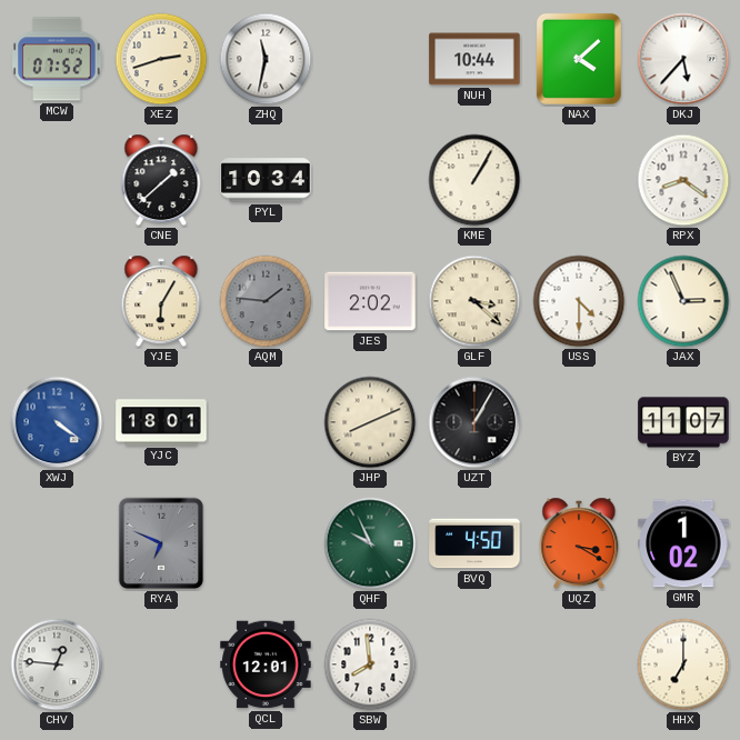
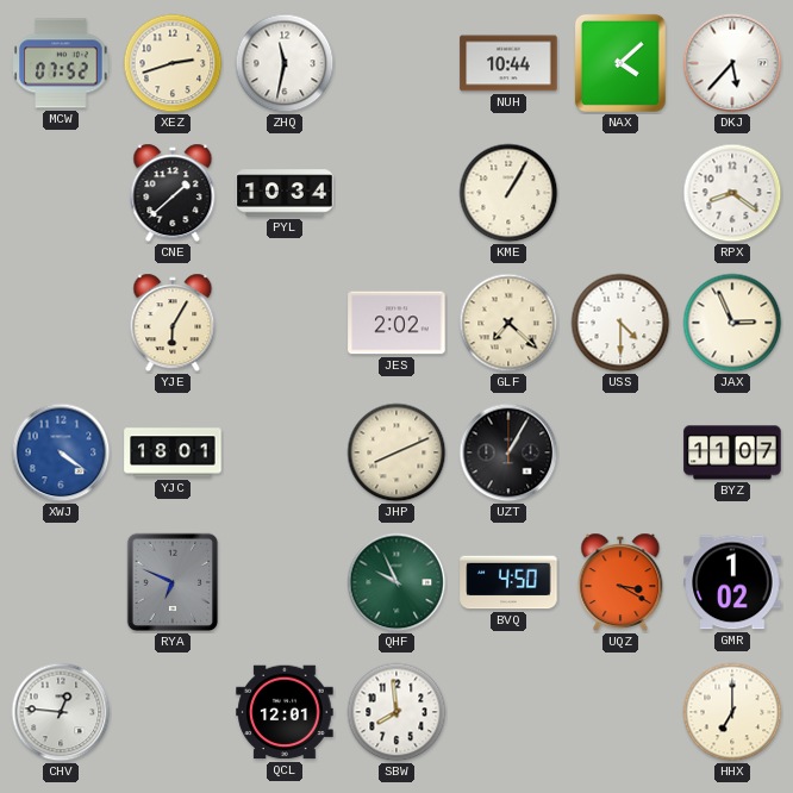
AQM: 1:46 -> none (266, 301)
GLF: 3:22 -> 7:22 (508, 323)
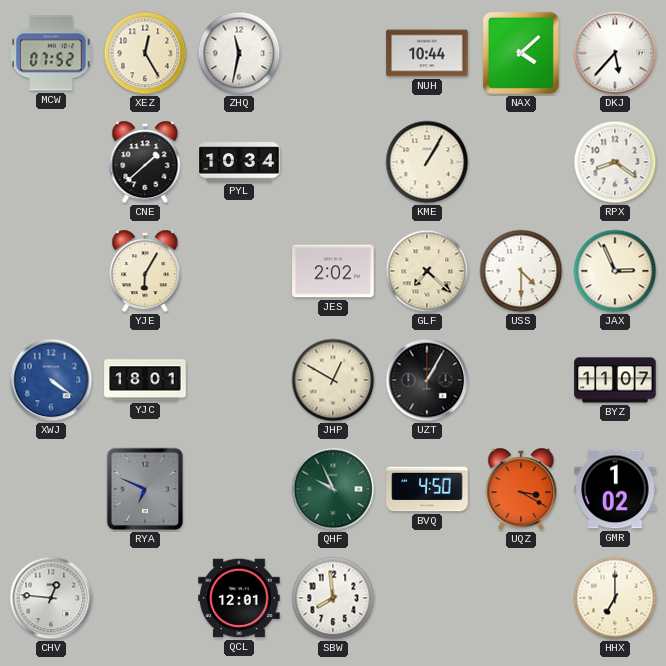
XEZ: 2:42 -> 12:25 (145, 53)
JHP: 8:11 -> 12:50 (333, 380)
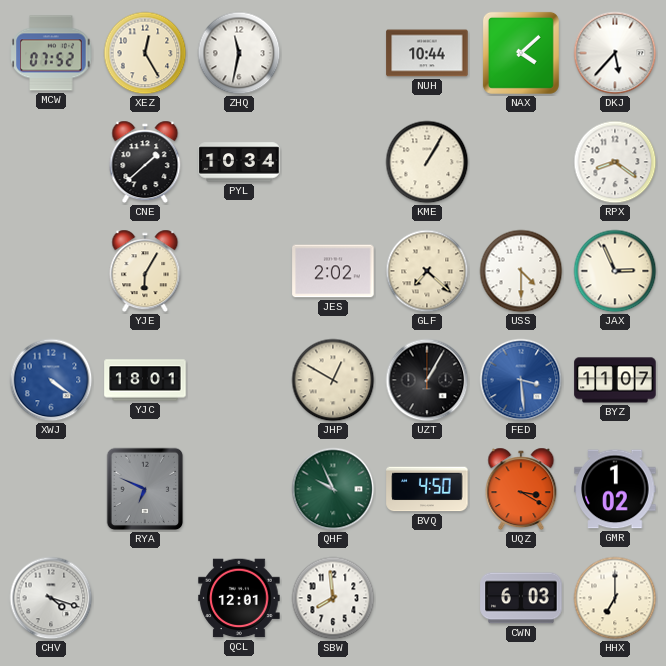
FED: none -> 3:29 (521, 380)
CHV: 12:46 -> 4:18 (51, 598)
CWN: none -> 6:03 (521, 598)
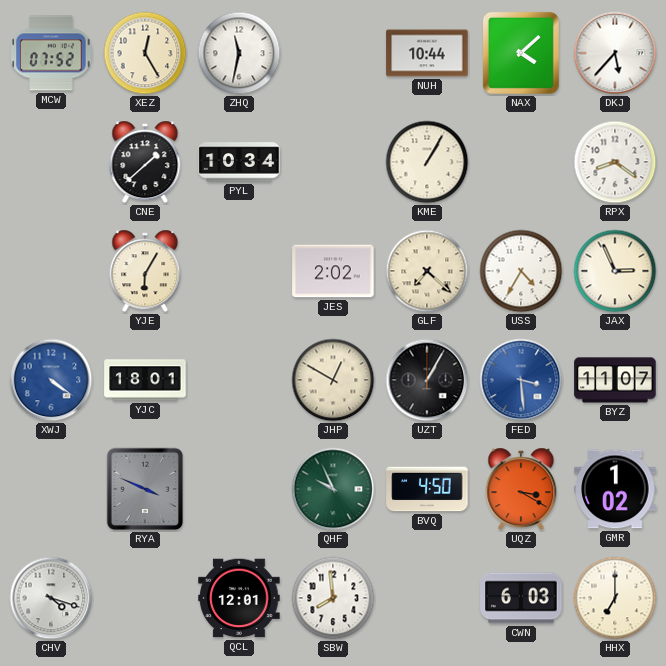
USS: 4:30 -> 4:35 (521, 271)
RYA: 6:49 -> 3:49 (145, 489)
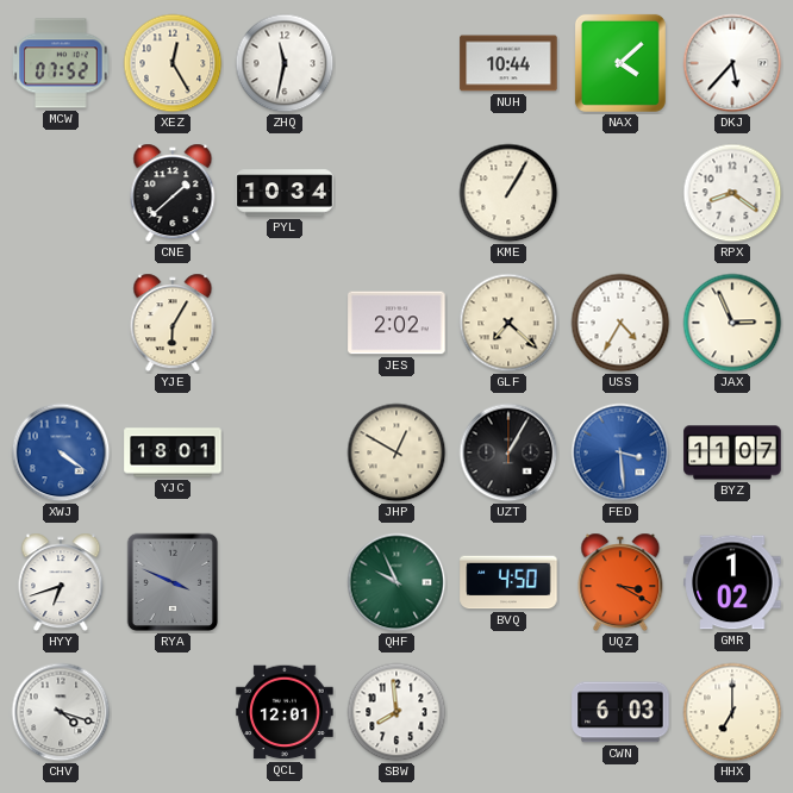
HYY: none -> 6:42 (61, 582)
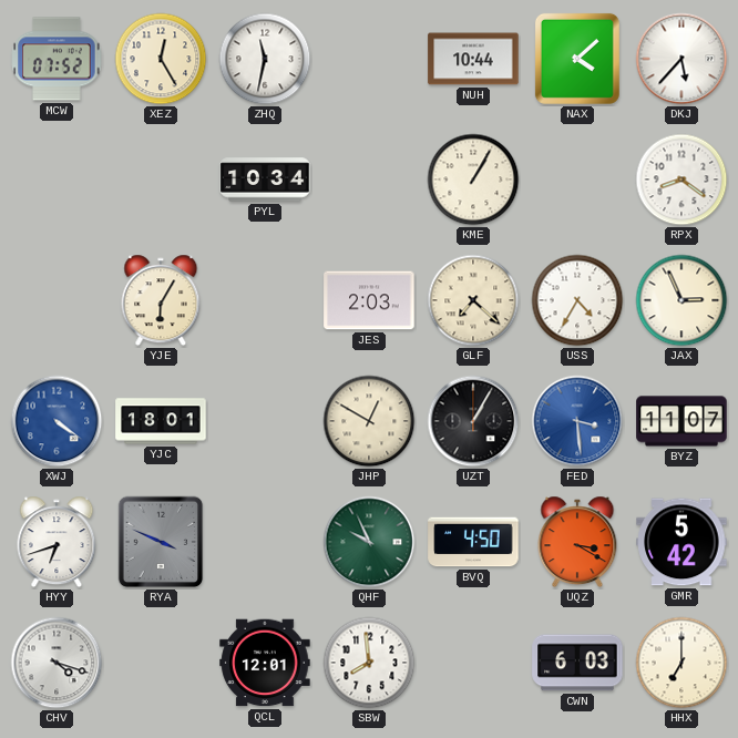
CNE: 1:38 -> none (173, 193)
JES: 2:02 -> 2:03 (369, 300)
GMR: 1:02 -> 5:42 (681, 542)
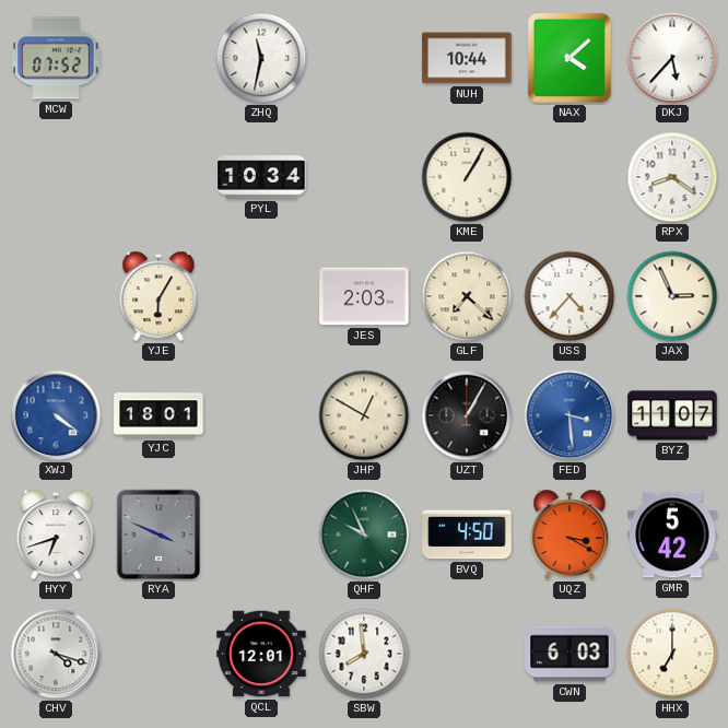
XEZ: 12:25 -> none (161, 59)
USS: 4:35 -> 4:37 (570, 296)
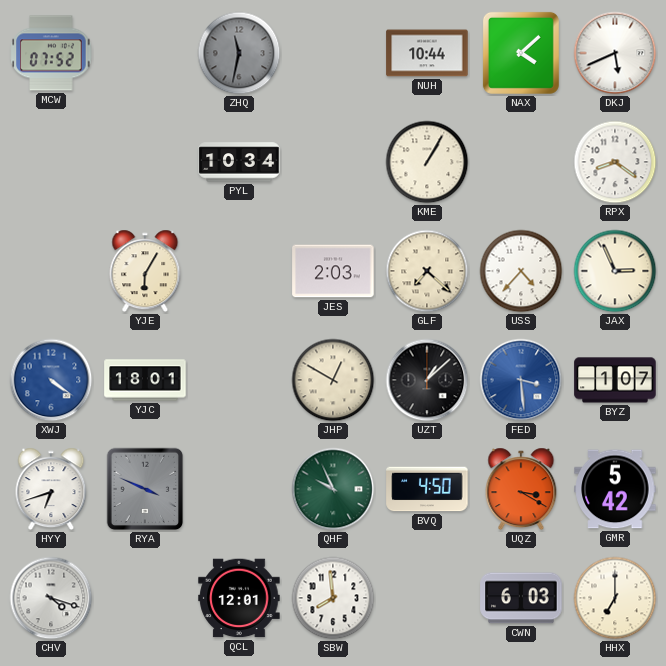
ZHQ dial: white -> grey (239, 53)
DKJ: 5:37 -> 5:41 (615, 53)
UZT: 1:05 -> 1:08 (427, 380)
BYZ: 11:07 -> 1:07 (615, 380)
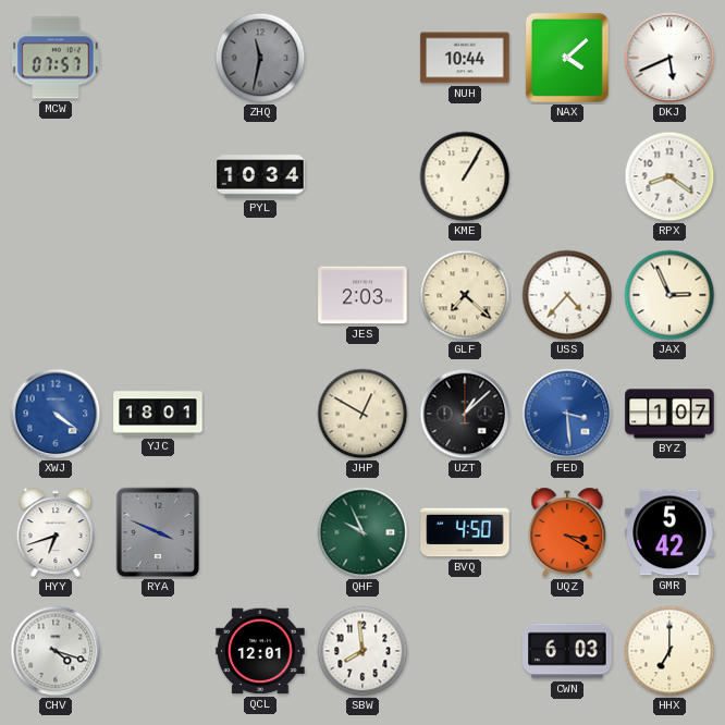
MCW: 07:52 -> 07:57 (56, 58)
YJE: 6:05 -> none (145, 271)
